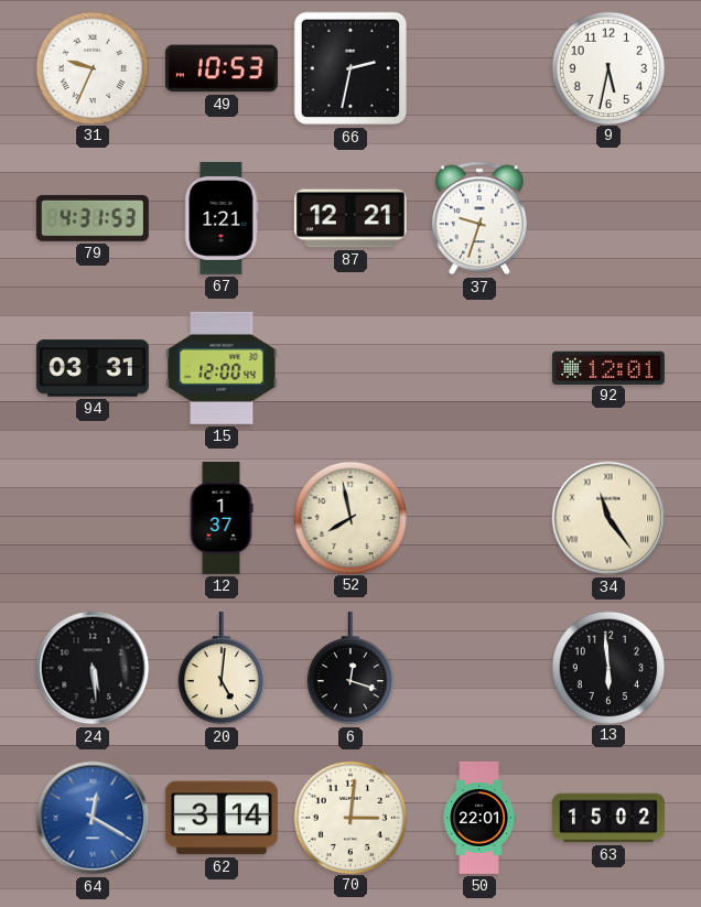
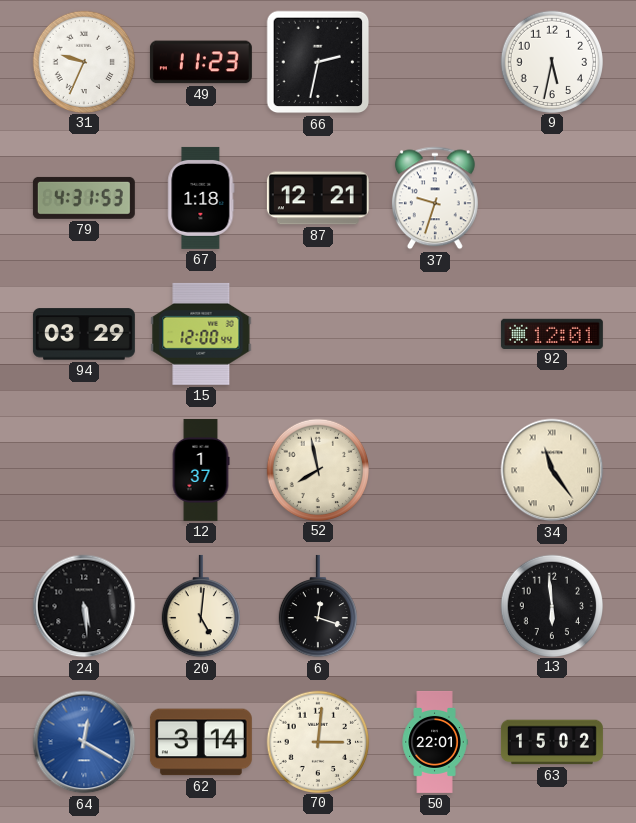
49: 10:53 -> 11:23 (201, 62)
67: 1:21 -> 1:18 (201, 198)
94: 03:31 -> 03:29 (84, 334)
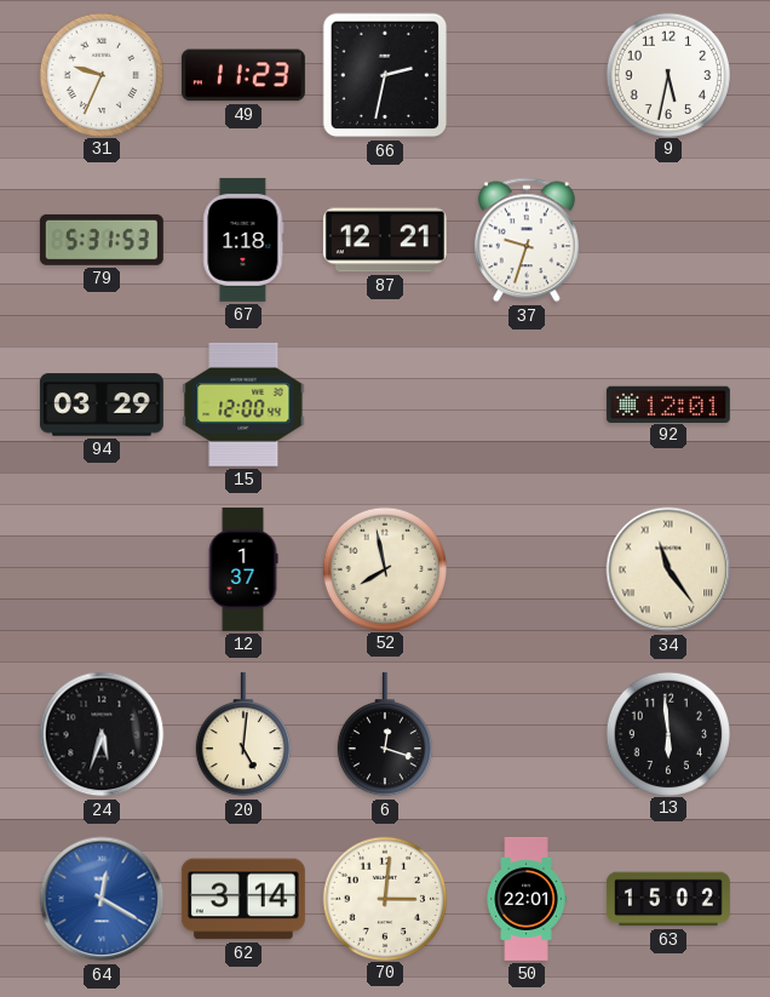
79: 4:31 -> 5:31 (102, 240)
24: 5:29 -> 5:33 (102, 734)
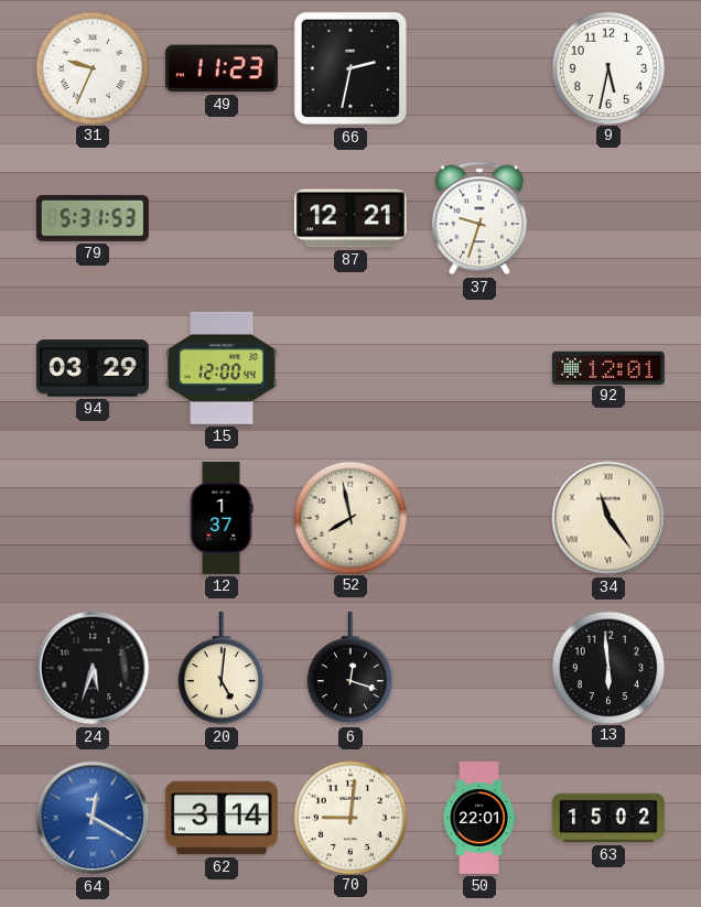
67: 1:18 -> none (243, 240)
70: 3:01 -> 9:01 (349, 817)
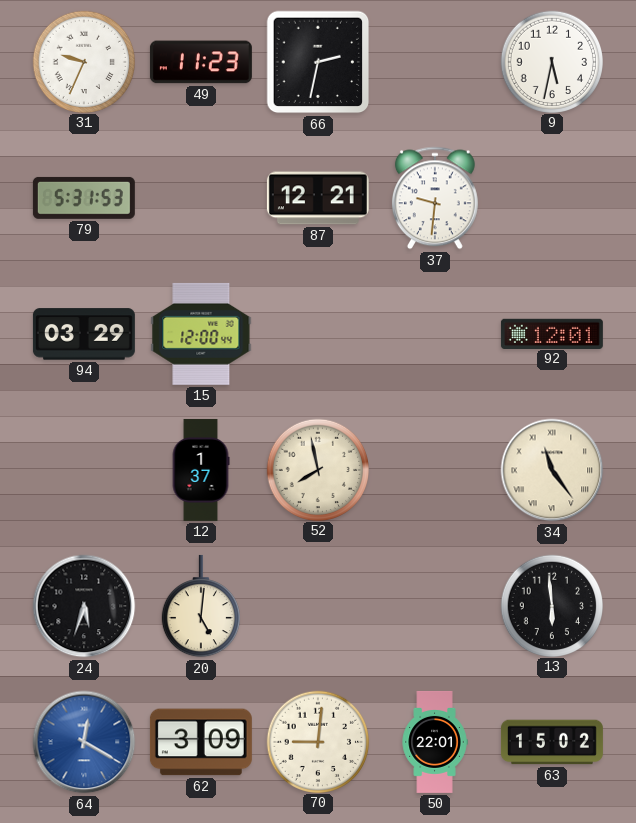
37: 9:33 -> 9:31 (435, 198)
6: 12:18 -> none (349, 668)
62: 3:14 -> 3:09 (201, 742)
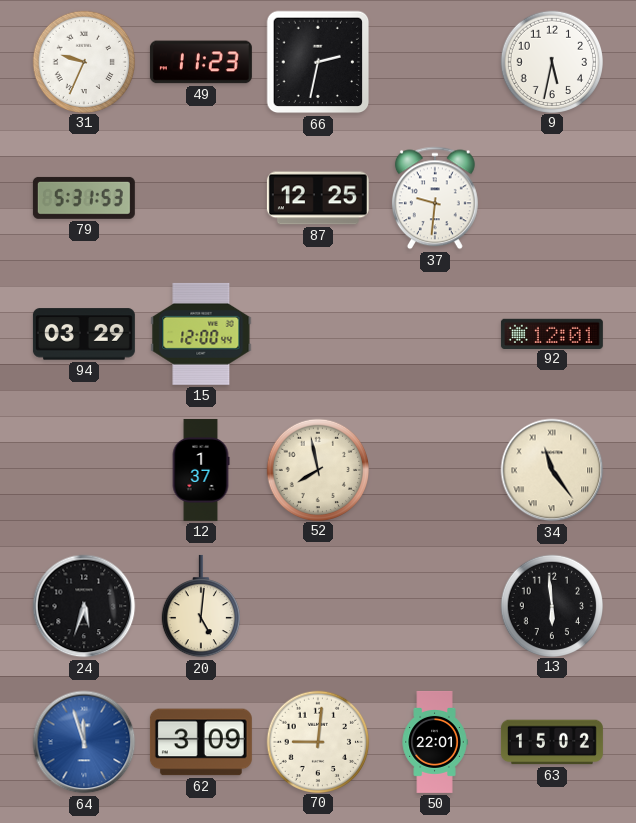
87: 12:21 -> 12:25 (318, 198)
64: 12:20 -> 11:57 (84, 742)
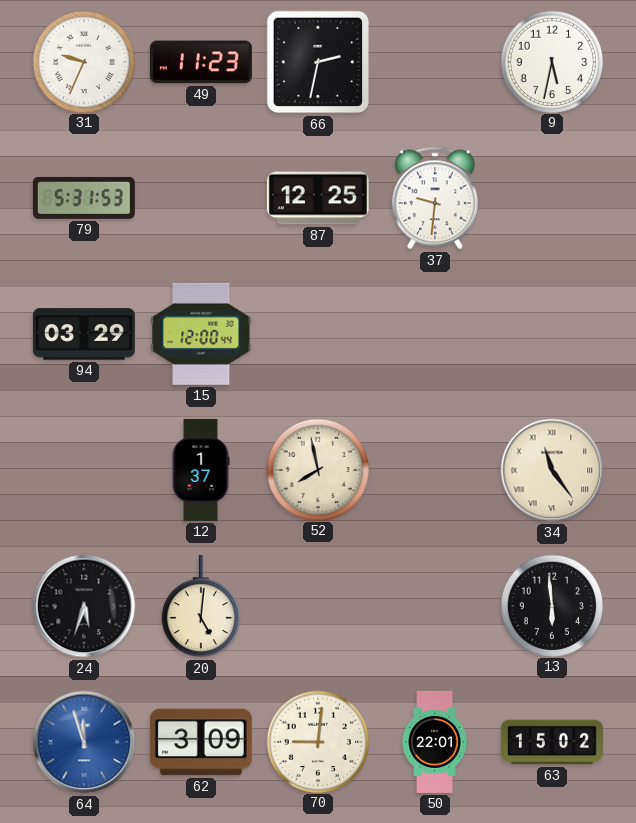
92: 12:01 -> none (552, 333)
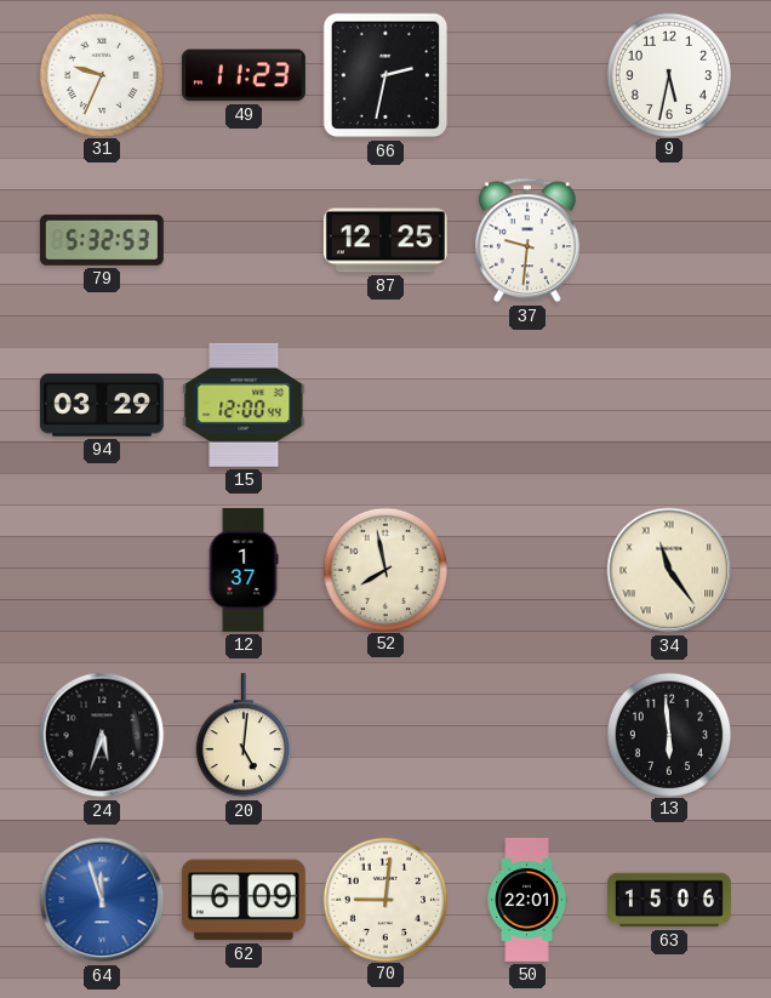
79: 5:31 -> 5:32 (102, 240)
62: 3:09 -> 6:09 (244, 900)
63: 15:02 -> 15:06 (669, 900)
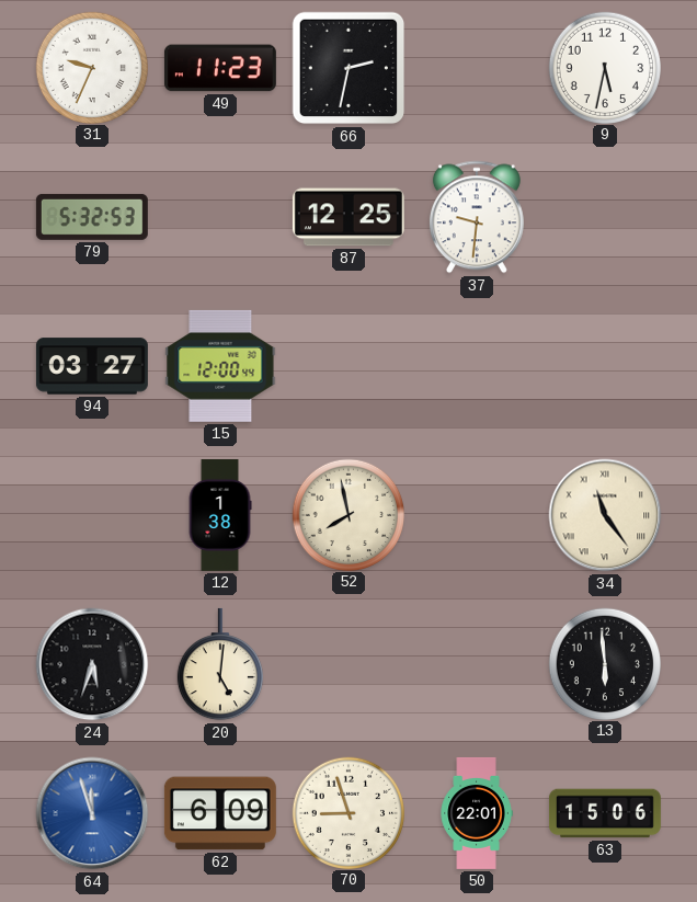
94: 03:29 -> 03:27 (92, 366)
12: 1:37 -> 1:38 (220, 515)
70: 9:01 -> 8:57 (347, 812)
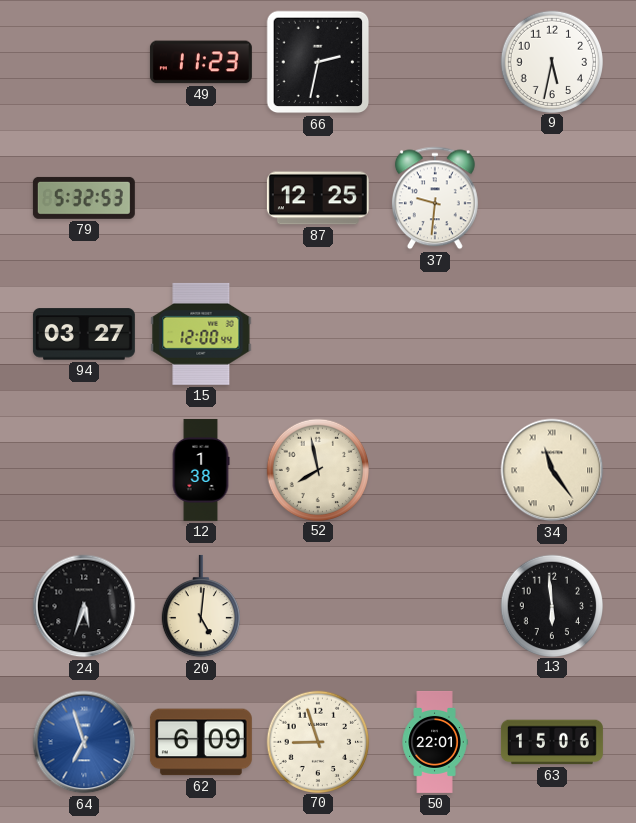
31: 9:34 -> none (91, 67)
64: 11:57 -> 6:57 (84, 742)
